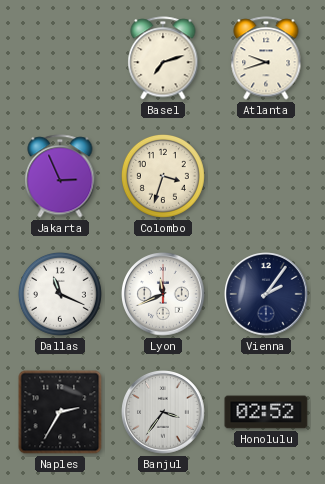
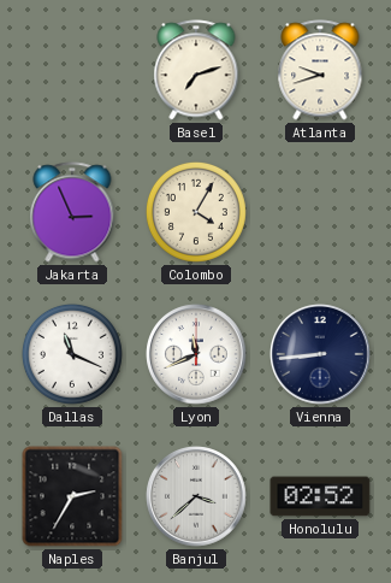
Colombo: 3:33 -> 4:05 (196, 212)
Vienna: 2:06 -> 8:44 (320, 354)
Banjul: 3:36 -> 3:38 (196, 496)
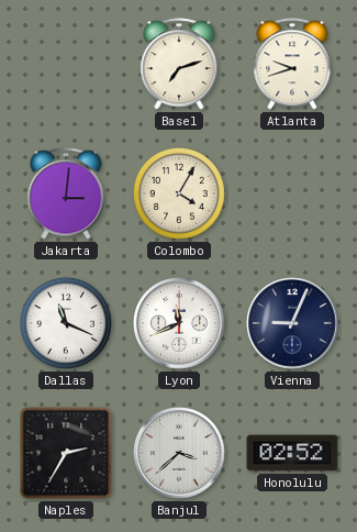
Jakarta: 2:56 -> 3:01 (66, 193)
Vienna: 8:44 -> 9:04 (292, 323)
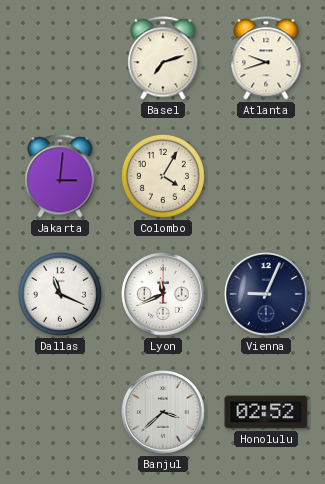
Naples: 2:35 -> none (66, 453)
